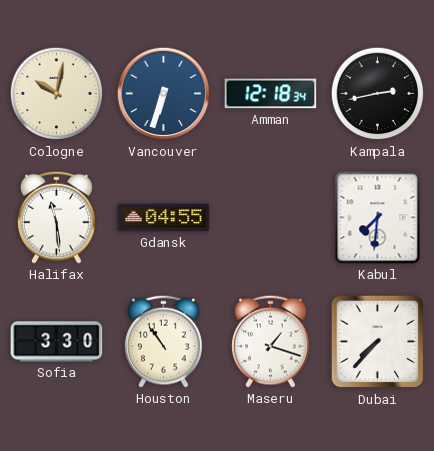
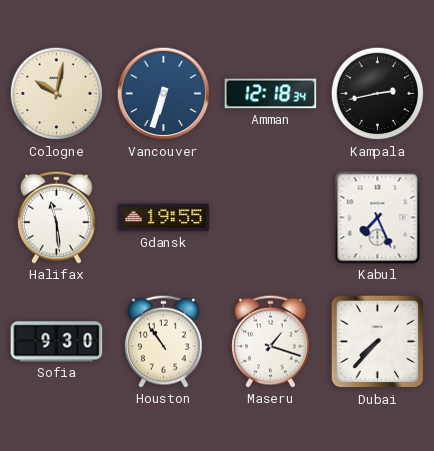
Gdansk: 04:55 -> 19:55 (164, 218)
Kabul: 7:31 -> 7:26 (378, 218)
Sofia: 3:30 -> 9:30 (57, 342)
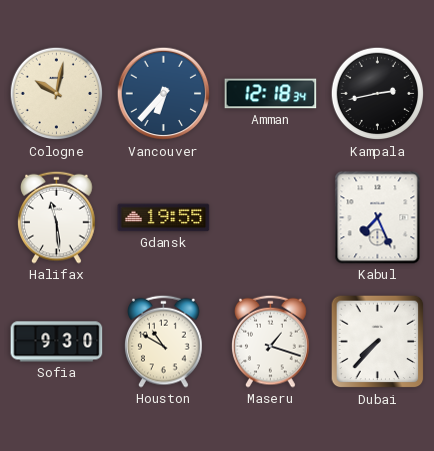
Vancouver: 6:33 -> 6:37 (164, 94)
Houston: 10:54 -> 10:50 (164, 341)
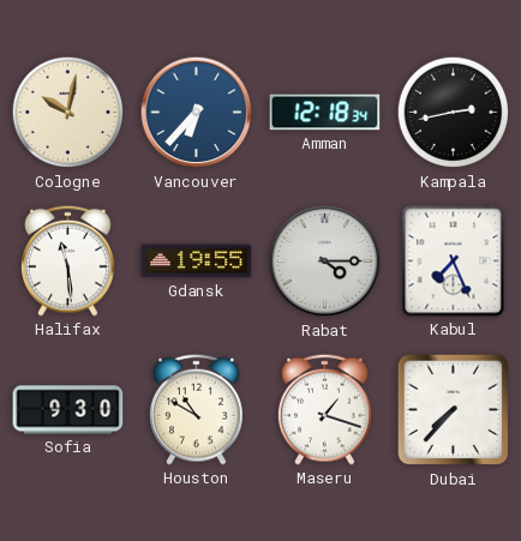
Rabat: none -> 4:15 (325, 262)
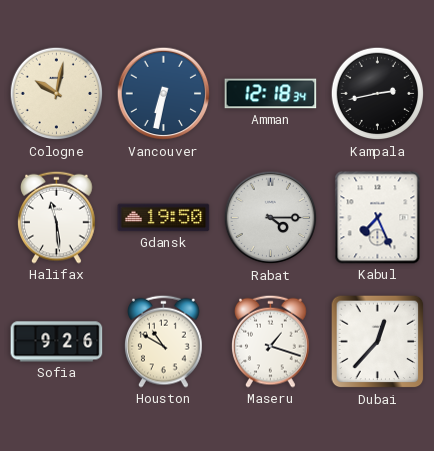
Vancouver: 6:37 -> 6:32 (164, 94)
Gdansk: 19:55 -> 19:50 (164, 218)
Sofia: 9:30 -> 9:26 (57, 342)
Dubai: 7:37 -> 12:37 (378, 342)
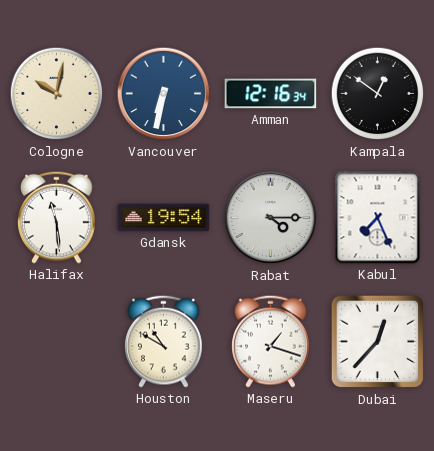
Amman: 12:18 -> 12:16 (271, 94)
Kampala: 2:43 -> 12:51 (378, 94)
Gdansk: 19:50 -> 19:54 (164, 218)
Sofia: 9:26 -> none (57, 342)
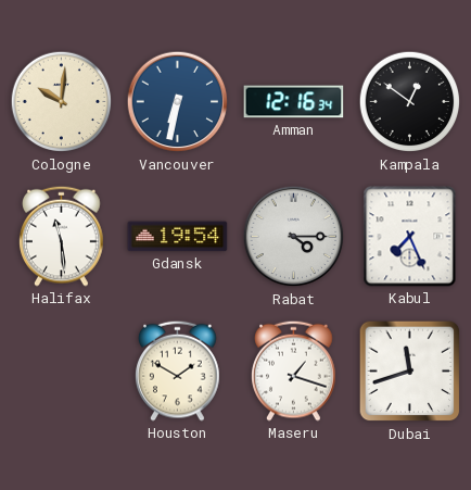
Cologne: 10:02 -> 10:01 (62, 102)
Houston: 10:50 -> 1:50 (178, 370)
Dubai: 12:37 -> 11:42 (410, 372)
